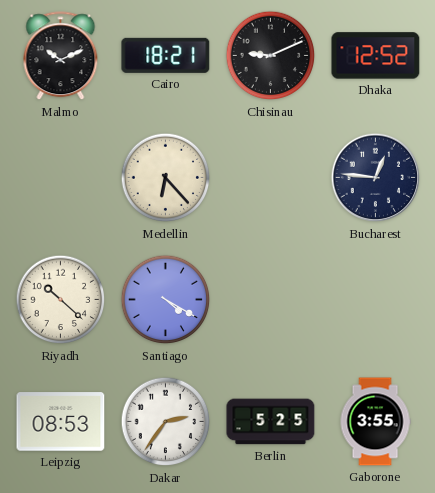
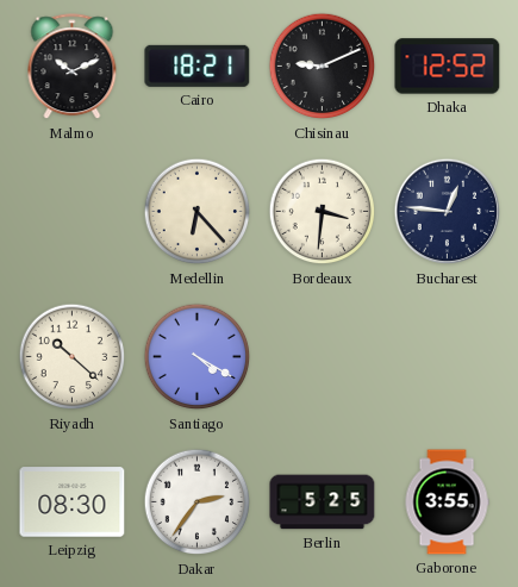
Bordeaux: none -> 3:31 (323, 212)
Leipzig: 08:53 -> 08:30 (73, 502)
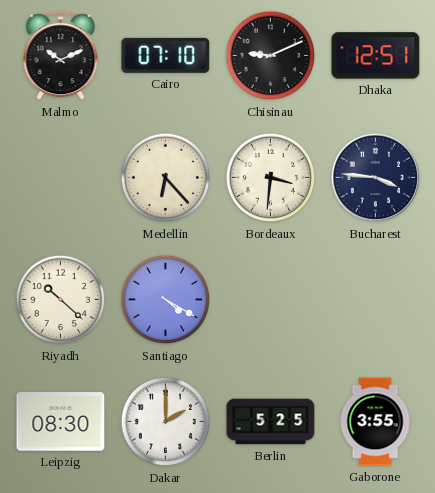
Cairo: 18:21 -> 07:10 (166, 55)
Dhaka: 12:52 -> 12:51 (376, 56)
Bucharest: 12:46 -> 3:46 (376, 178)
Dakar: 2:36 -> 2:00 (166, 422)
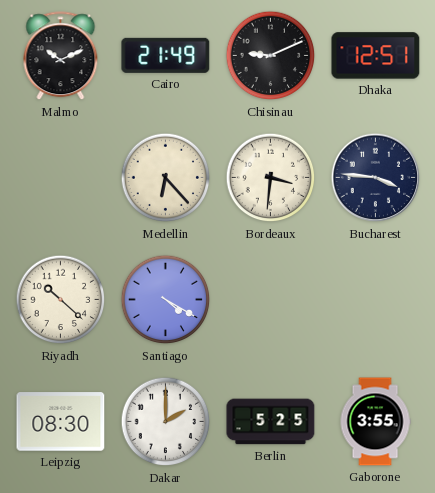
Cairo: 07:10 -> 21:49 (166, 55)
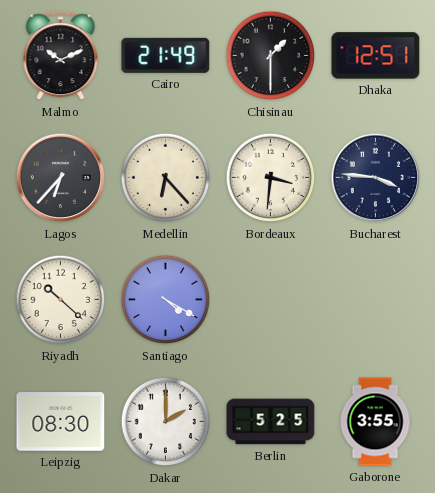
Chisinau: 9:11 -> 1:30 (271, 56)
Lagos: none -> 6:37 (61, 178)
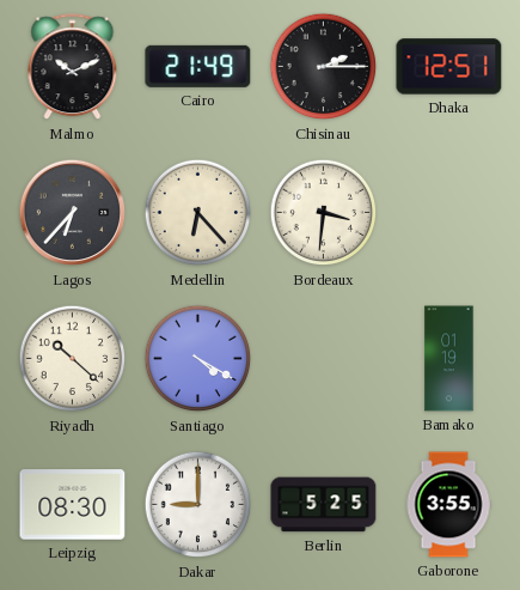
Chisinau: 1:30 -> 2:15 (324, 67)
Bucharest: 3:46 -> none (376, 178)
Bamako: none -> 01:19 (449, 359)
Dakar: 2:00 -> 9:00 (198, 505)
